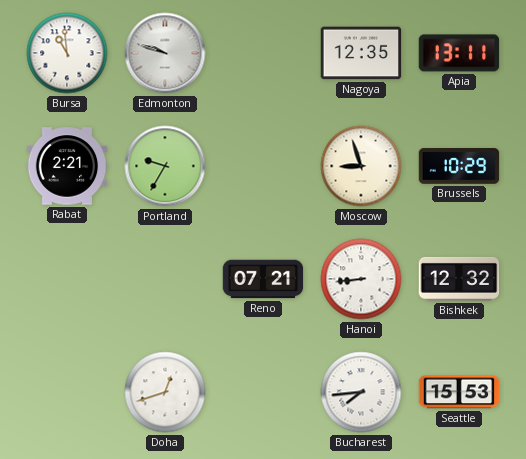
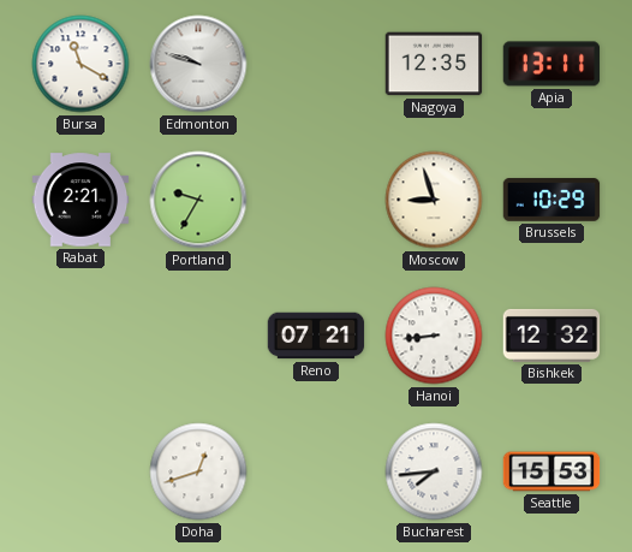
Bursa: 10:59 -> 11:20 (81, 64)
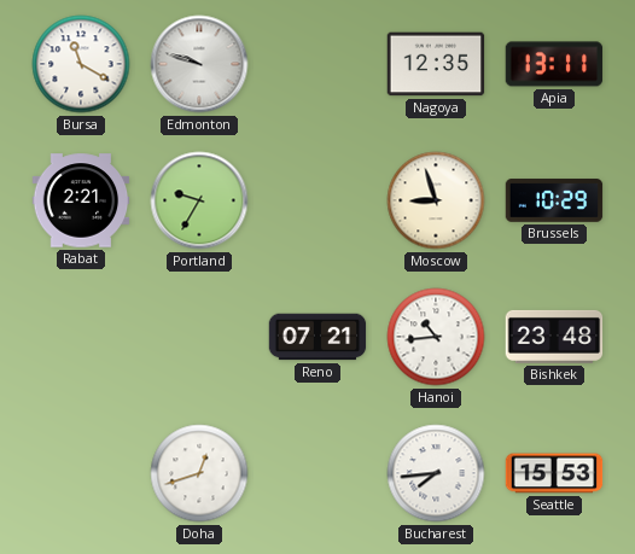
Hanoi: 8:44 -> 10:44 (436, 337)
Bishkek: 12:32 -> 23:48 (554, 337)
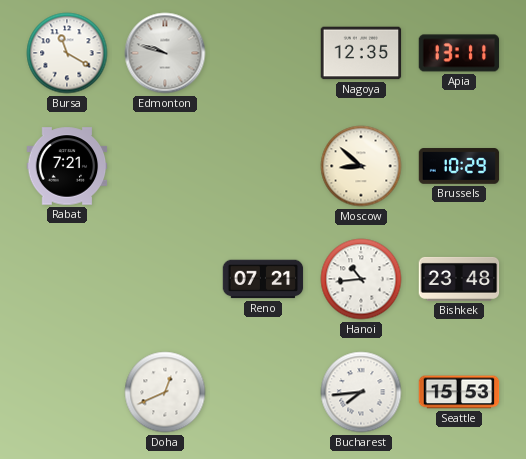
Rabat: 2:21 -> 7:21 (67, 166)
Portland: 9:35 -> none (199, 200)
Moscow: 8:57 -> 8:52 (361, 166)
Doha: 12:42 -> 12:41 (165, 392)
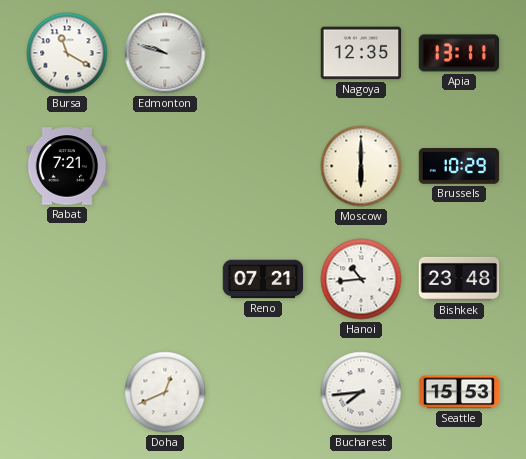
Moscow: 8:52 -> 6:00 (361, 166)
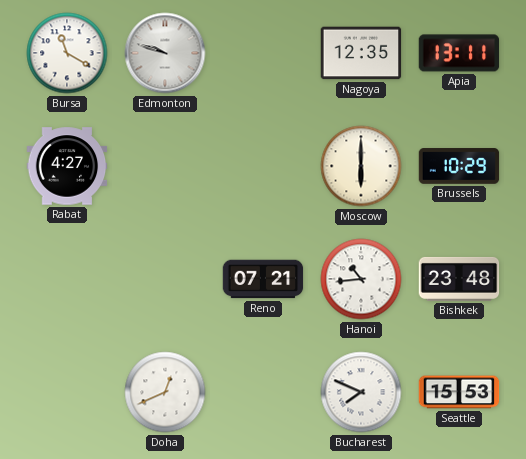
Rabat: 7:21 -> 4:27 (67, 166)
Bucharest: 7:44 -> 7:49 (361, 392)
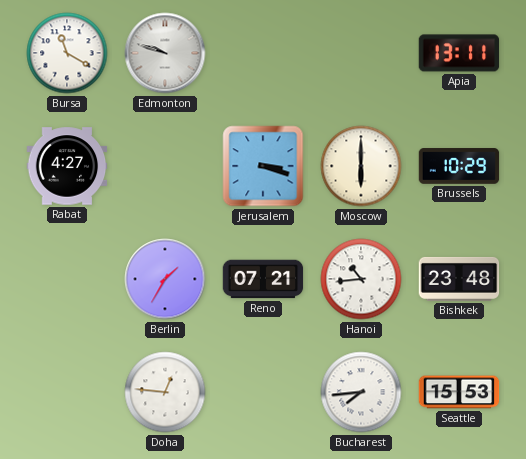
Nagoya: 12:35 -> none (361, 53)
Jerusalem: none -> 3:18 (263, 166)
Berlin: none -> 1:35 (165, 279)
Doha: 12:41 -> 12:46 (165, 392)
Bucharest: 7:49 -> 7:44 (361, 392)
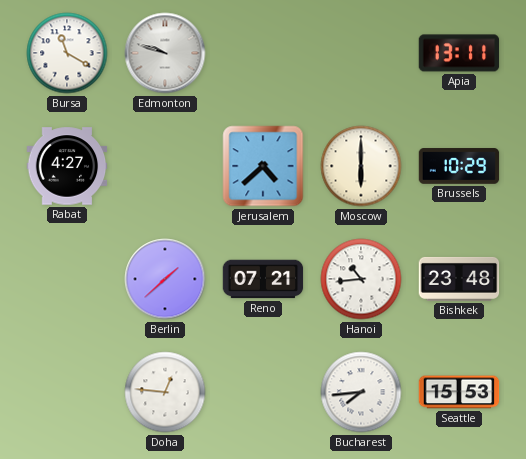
Jerusalem: 3:18 -> 4:38 (263, 166)
Berlin: 1:35 -> 1:38 (165, 279)
